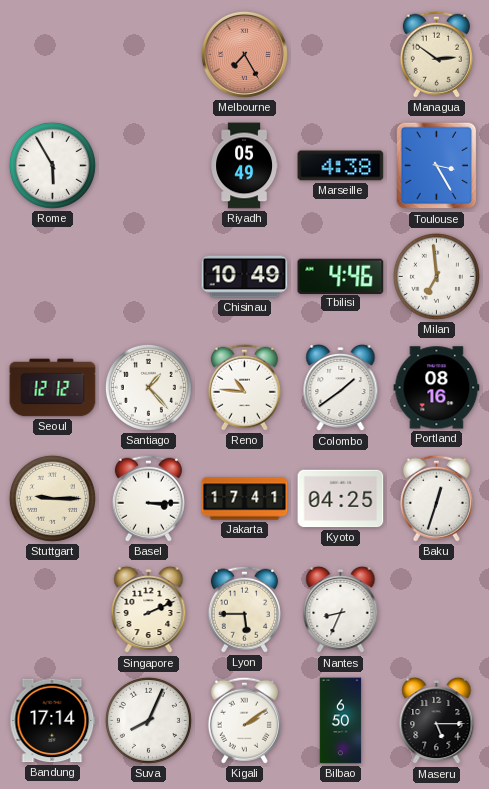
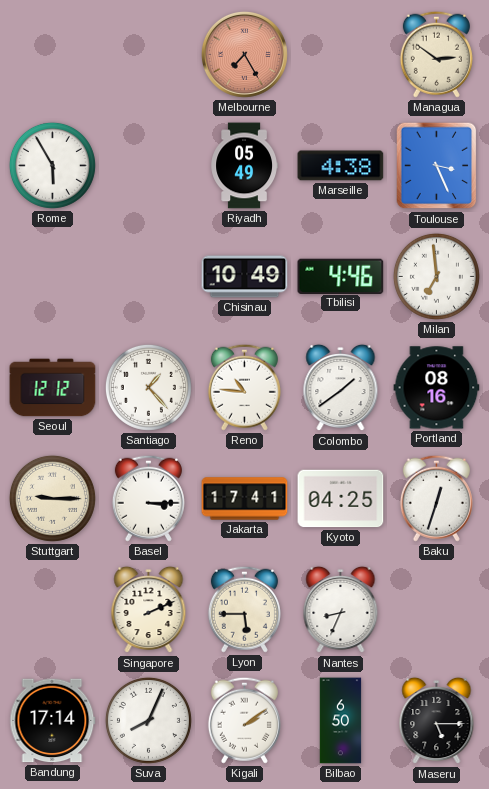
Toulouse: 3:25 -> 3:26 (437, 166)
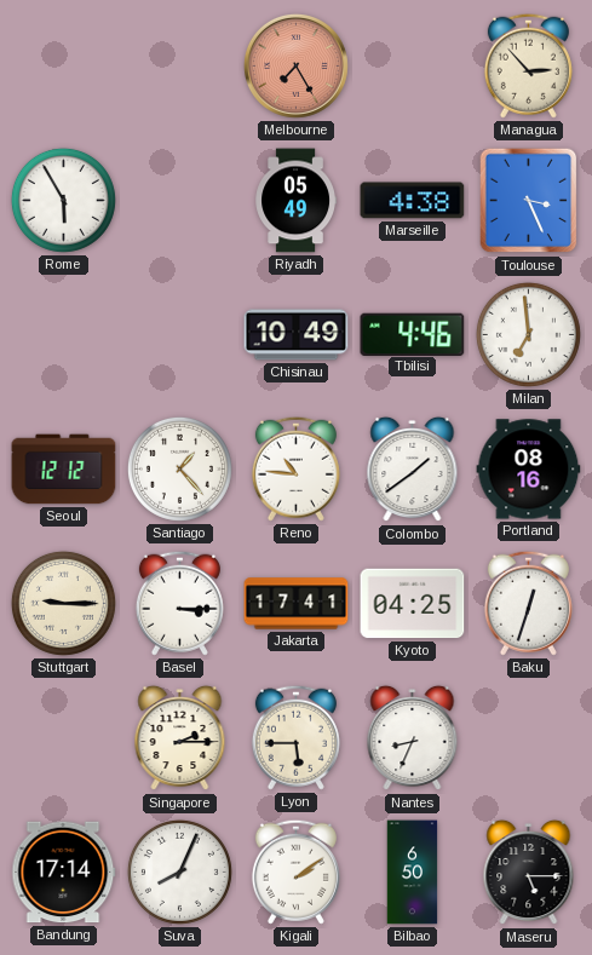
Managua: 2:51 -> 2:53 (528, 65)
Singapore: 2:11 -> 2:15 (180, 738)
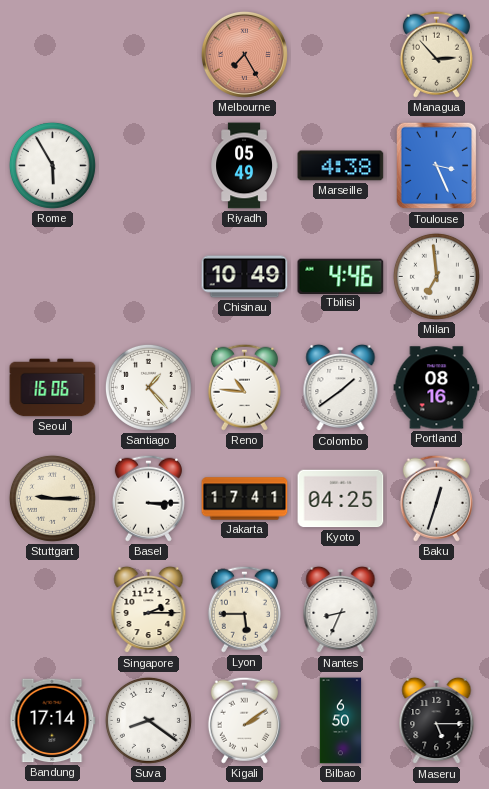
Seoul: 12:12 -> 16:06 (53, 388)
Suva: 8:04 -> 8:21 (148, 720)
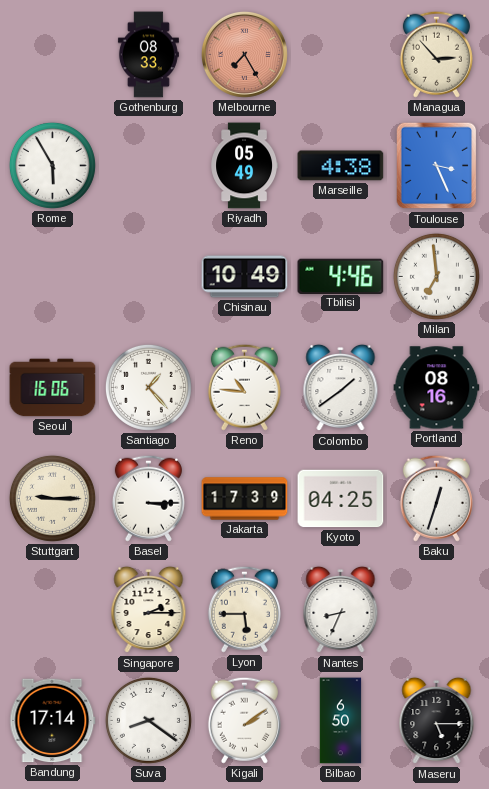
Gothenburg: none -> 08:33 (148, 55)
Jakarta: 17:41 -> 17:39 (245, 499)
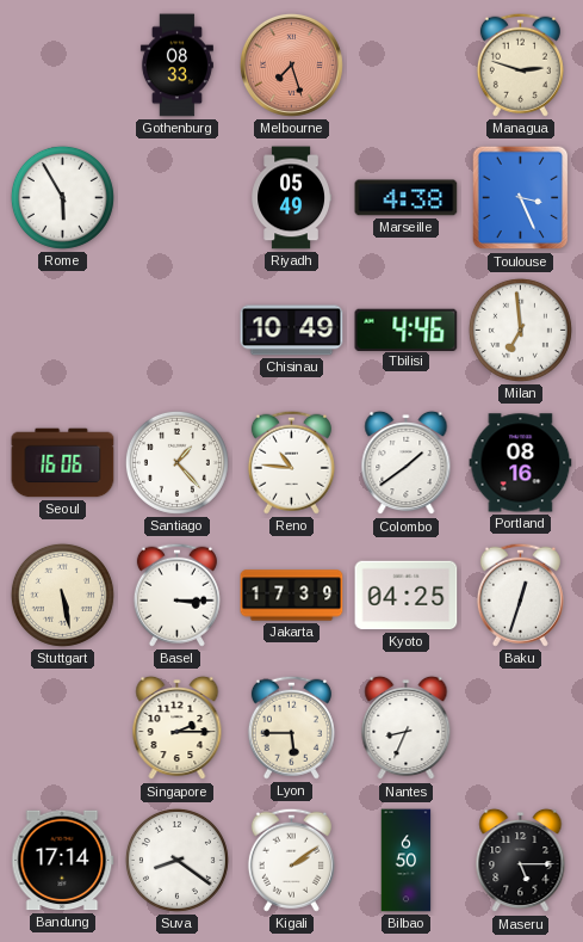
Melbourne: 7:25 -> 7:27 (291, 64)
Managua: 2:53 -> 2:48 (520, 64)
Stuttgart: 9:15 -> 5:28 (62, 595)
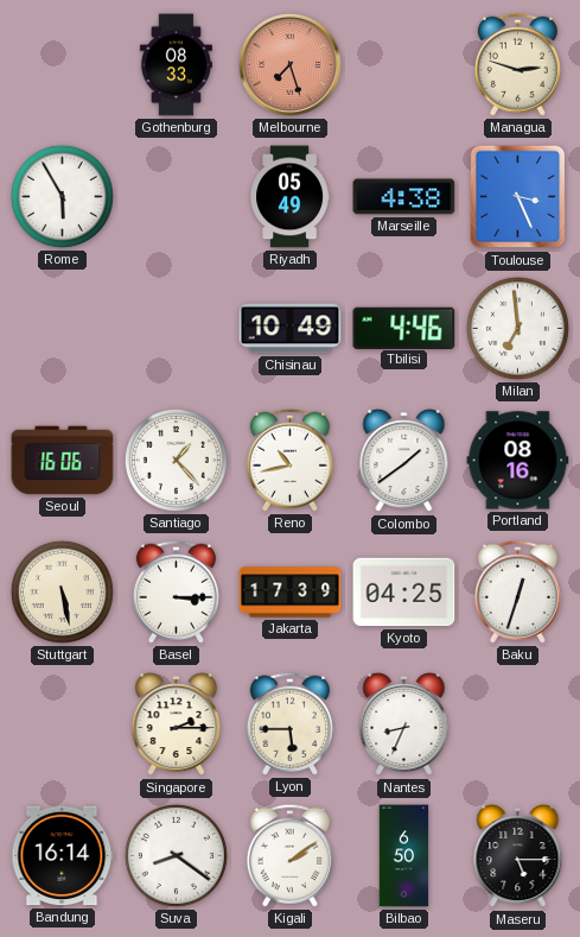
Reno: 10:46 -> 10:43 (289, 460)
Bandung: 17:14 -> 16:14 (63, 856)
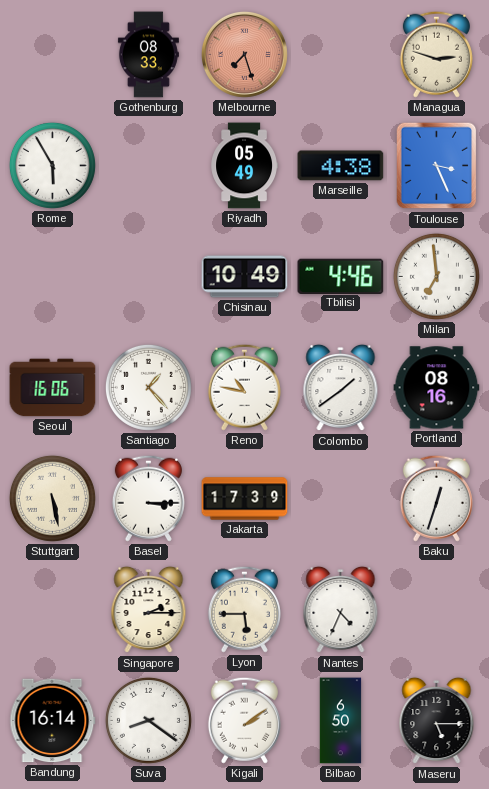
Reno: 10:43 -> 10:47 (244, 387)
Kyoto: 04:25 -> none (404, 593)
Nantes: 8:34 -> 4:34 (341, 610)
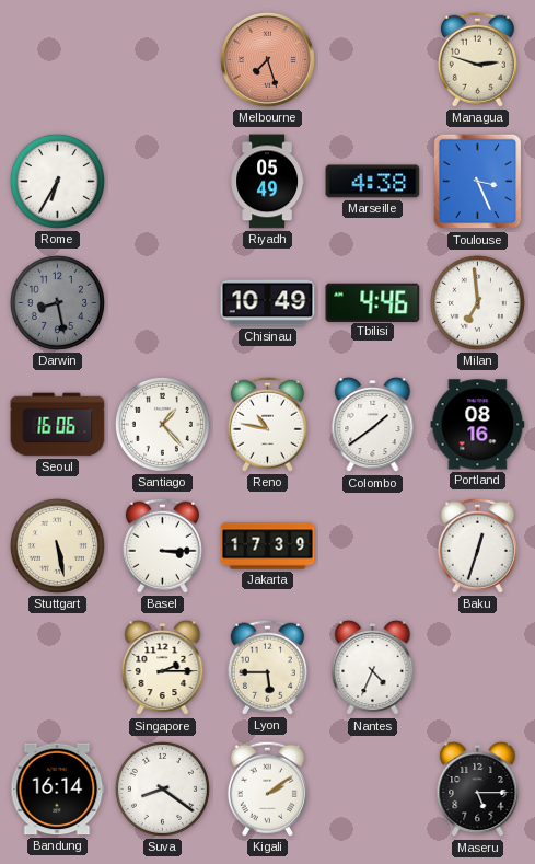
Gothenburg: 08:33 -> none (148, 55)
Rome: 5:55 -> 6:35 (57, 181)
Darwin: none -> 8:28 (57, 302)
Bilbao: 6:50 -> none (341, 721)
